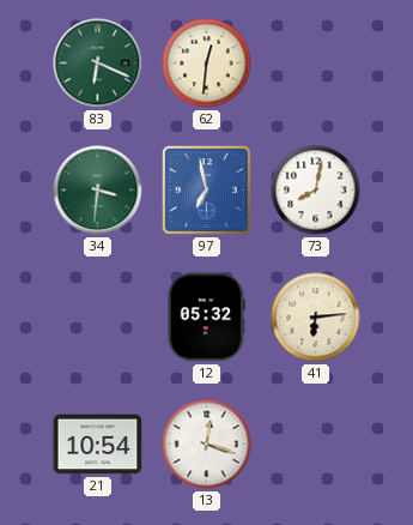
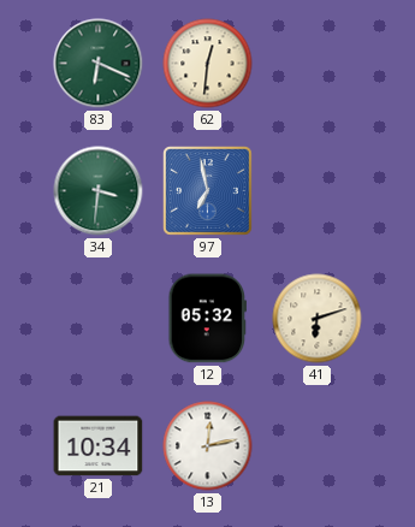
73: 8:02 -> none (316, 191)
41: 6:14 -> 6:12 (318, 319)
21: 10:54 -> 10:34 (99, 446)
13: 12:18 -> 12:13 (208, 446)
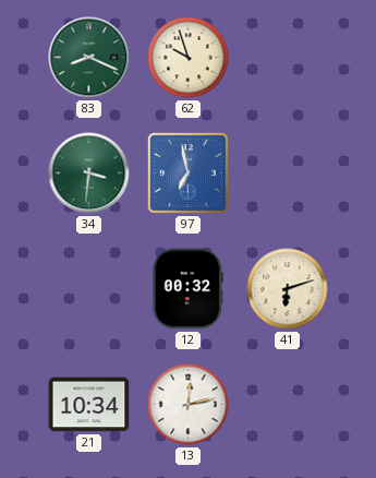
83: 6:19 -> 8:19 (89, 58)
62: 12:31 -> 9:57 (189, 58)
12: 05:32 -> 00:32 (187, 289)
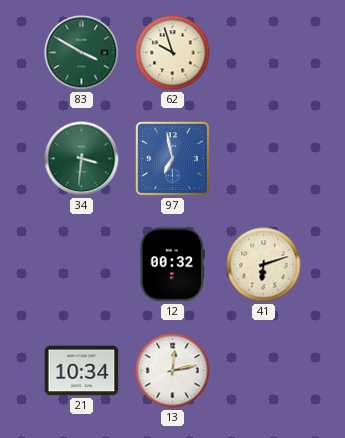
83: 8:19 -> 3:50 (82, 53)
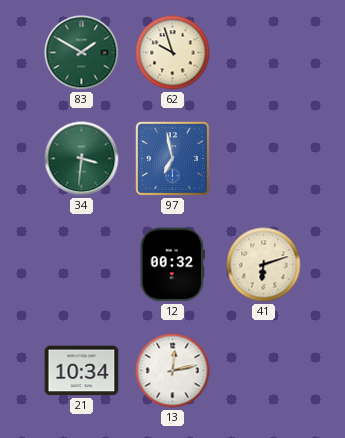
83: 3:50 -> 1:50 (82, 53)
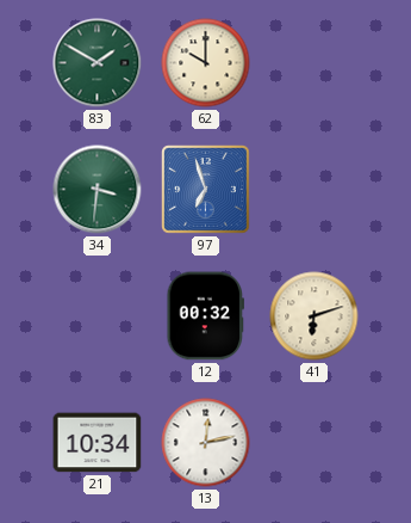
62: 9:57 -> 10:00 (206, 63)
97: 6:58 -> 6:57 (206, 190)
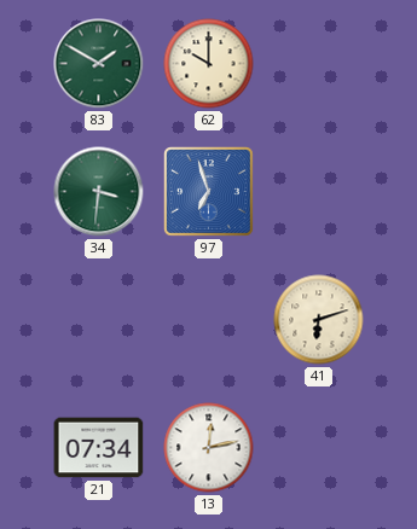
12: 00:32 -> none (205, 316)
21: 10:34 -> 07:34 (99, 448)
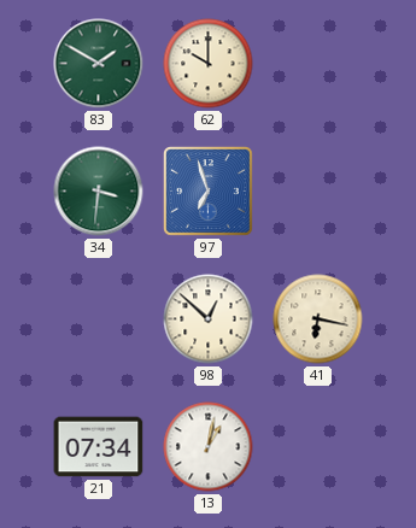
98: none -> 12:52 (209, 319)
41: 6:12 -> 6:17 (318, 319)
13: 12:13 -> 1:02 (209, 447)
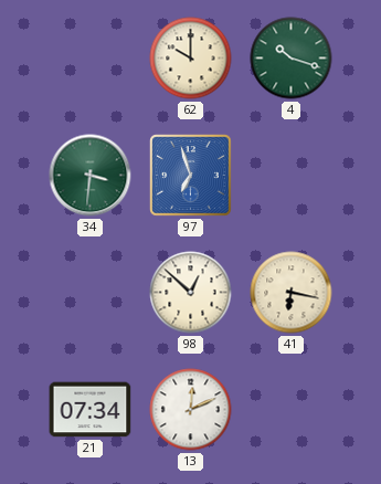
83: 1:50 -> none (99, 64)
4: none -> 10:18 (292, 59)
13: 1:02 -> 12:11 (191, 410)
